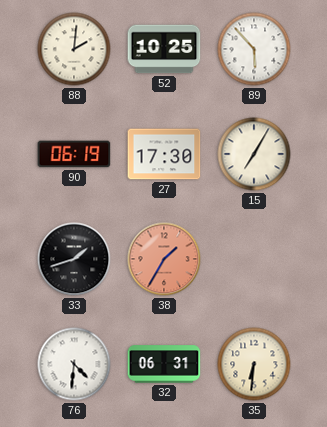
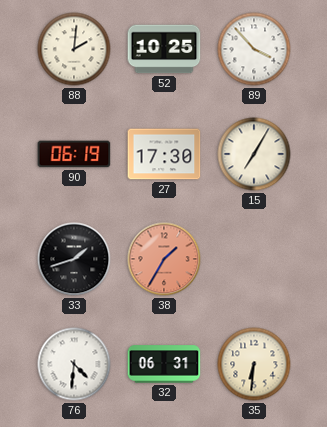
89: 5:53 -> 3:53 (254, 49)
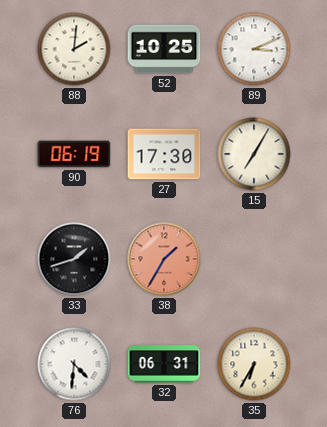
89: 3:53 -> 3:11 (254, 49)
35: 6:31 -> 6:35 (254, 364)
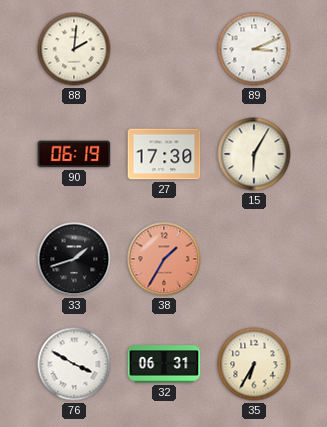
52: 10:25 -> none (164, 49)
15: 7:05 -> 6:05 (254, 154)
76: 4:31 -> 3:50 (74, 364)
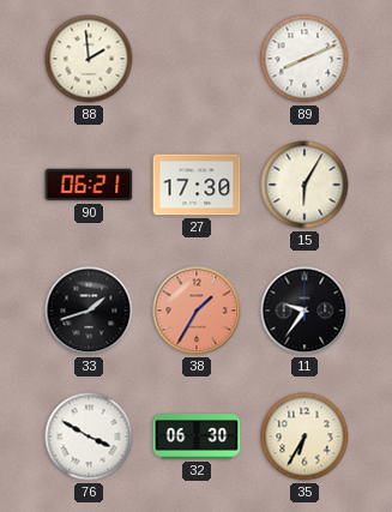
88: 2:01 -> 1:59 (89, 59)
89: 3:11 -> 8:11 (304, 59)
90: 06:19 -> 06:21 (89, 185)
11: none -> 9:36 (304, 311)
32: 06:31 -> 06:30 (197, 436)
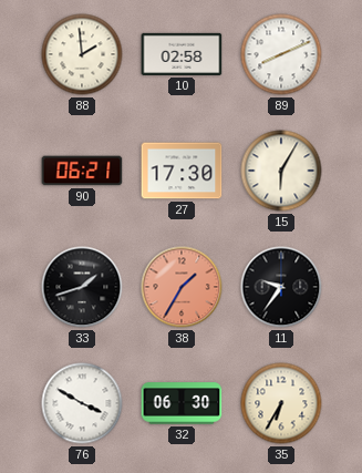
10: none -> 02:58 (182, 54)
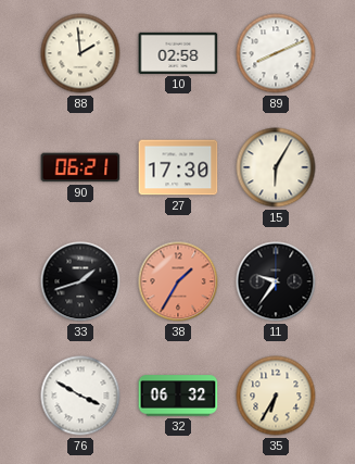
32: 06:30 -> 06:32 (178, 396)
